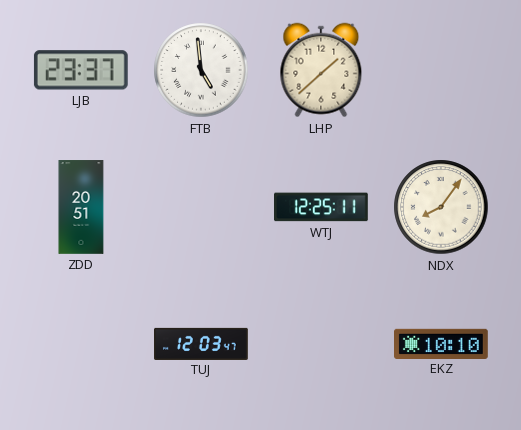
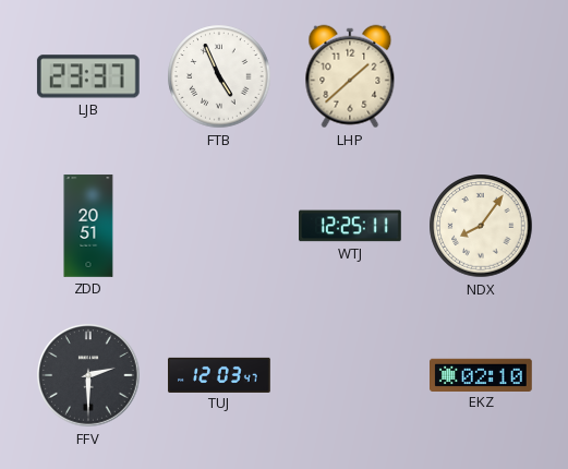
FTB: 4:59 -> 4:56 (219, 76)
FFV: none -> 2:30 (88, 375)
EKZ: 10:10 -> 02:10 (482, 374)
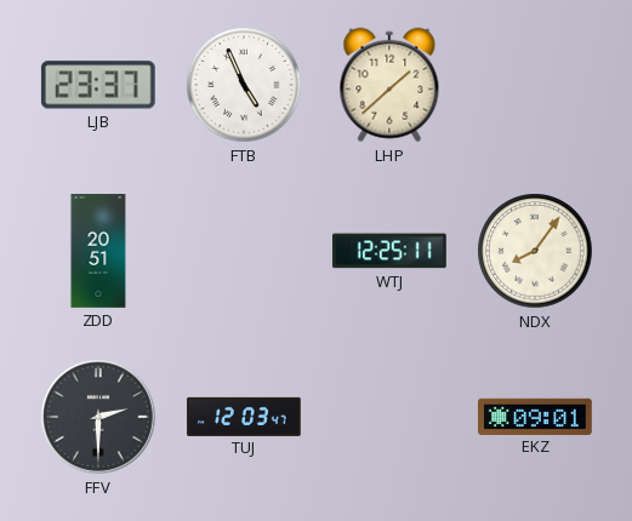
EKZ: 02:10 -> 09:01 (536, 416)
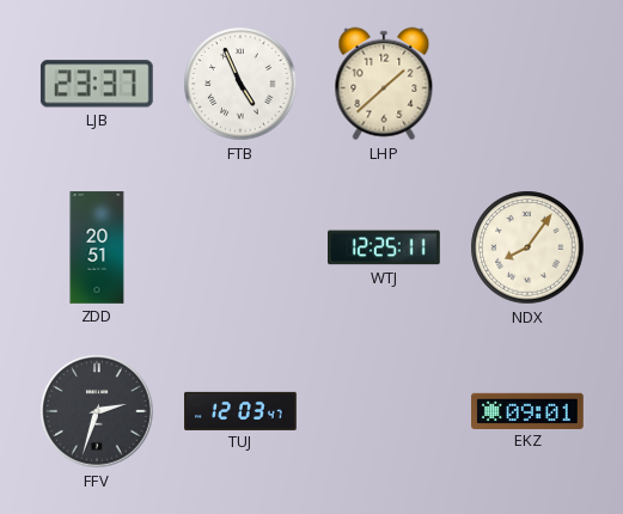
FFV: 2:30 -> 2:33 (97, 411)
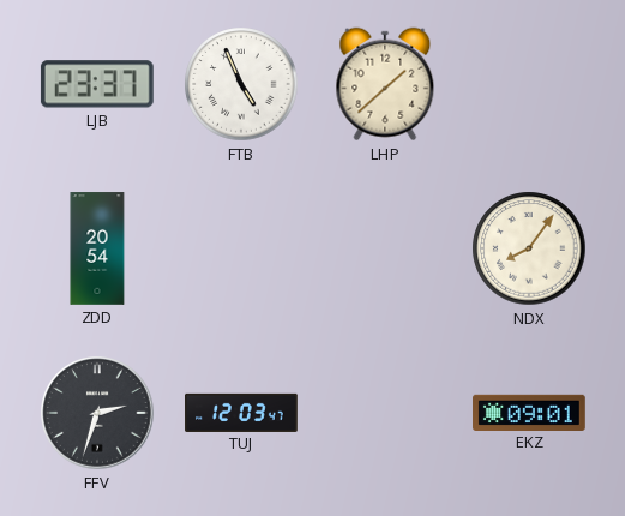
ZDD: 20:51 -> 20:54 (97, 248)
WTJ: 12:25 -> none (385, 247)
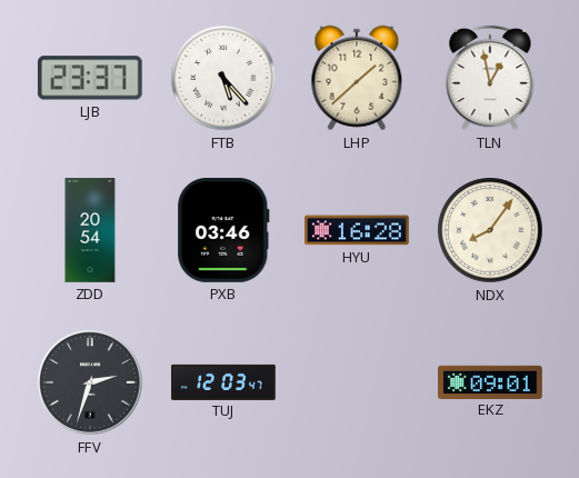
FTB: 4:56 -> 5:23 (223, 78)
TLN: none -> 12:58 (490, 78)
PXB: none -> 03:46 (223, 230)
HYU: none -> 16:28 (358, 230)
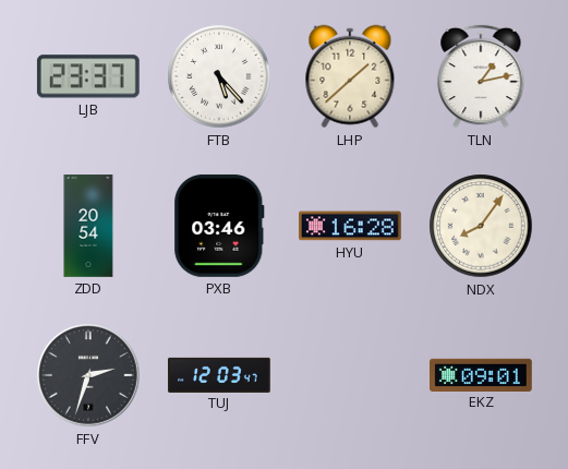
TLN: 12:58 -> 1:13 (481, 76)
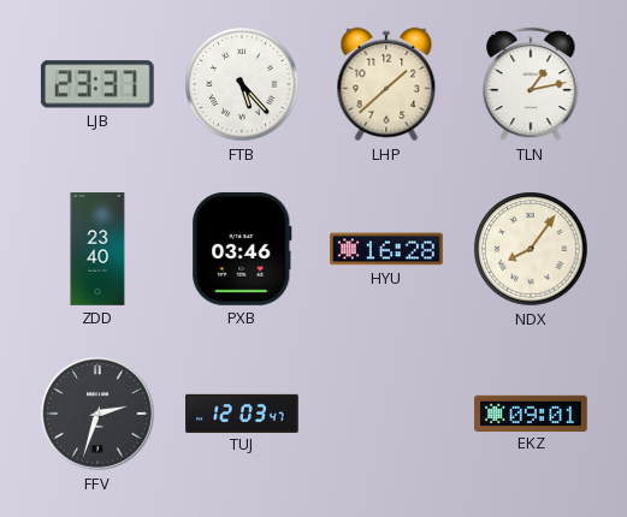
ZDD: 20:54 -> 23:40 (97, 249)
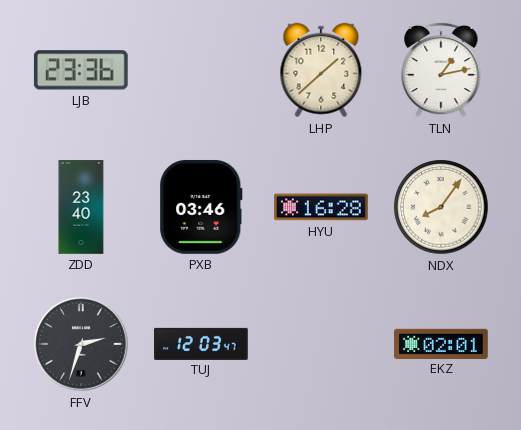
LJB: 23:37 -> 23:36 (81, 70)
FTB: 5:23 -> none (242, 84)
EKZ: 09:01 -> 02:01 (442, 343)
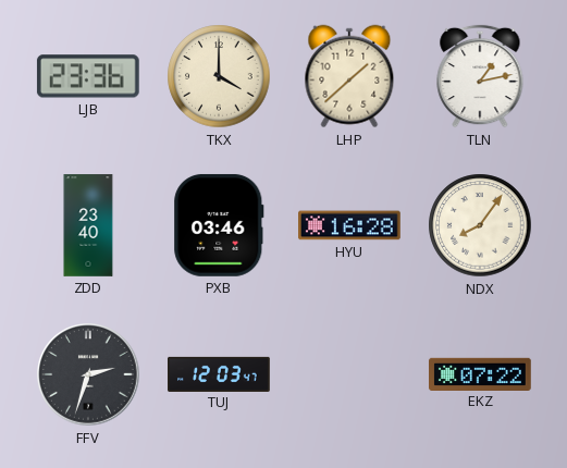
TKX: none -> 4:00 (219, 76)
EKZ: 02:01 -> 07:22 (481, 373)
